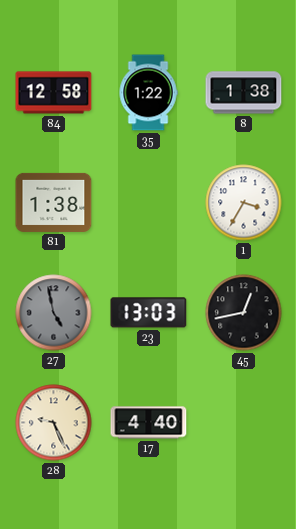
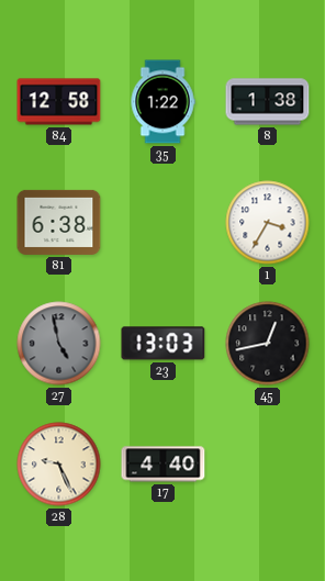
81: 1:38 -> 6:38 (59, 222)
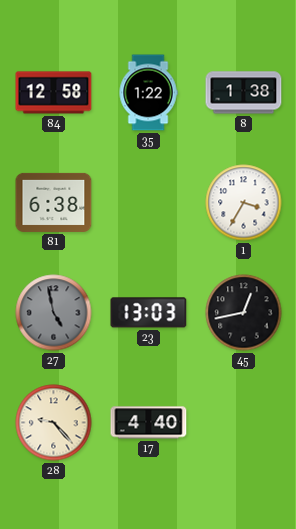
28: 9:26 -> 9:23 (54, 423)
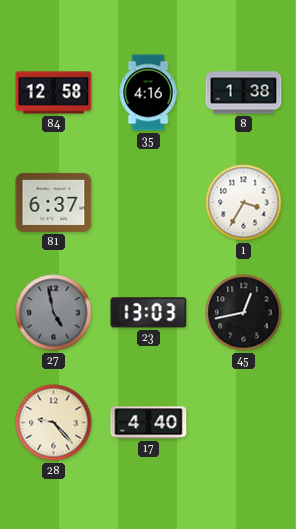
35: 1:22 -> 4:16 (148, 93)
81: 6:38 -> 6:37 (54, 202)
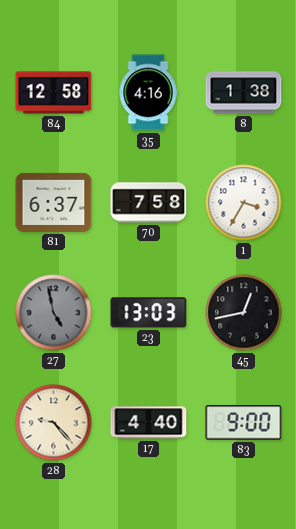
70: none -> 7:58 (149, 203)
83: none -> 9:00 (244, 423)
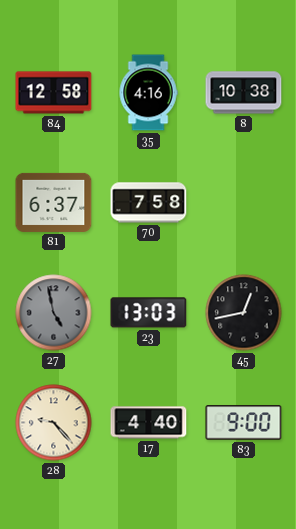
8: 1:38 -> 10:38 (244, 93)
1: 3:35 -> none (244, 203)
